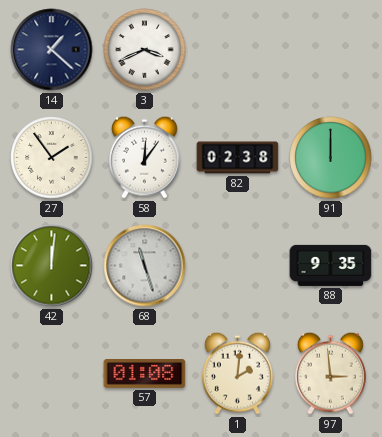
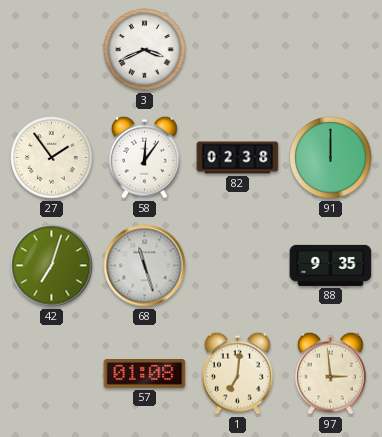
14: 1:22 -> none (52, 50)
42: 12:01 -> 7:03 (52, 266)
1: 2:01 -> 7:01 (237, 373)
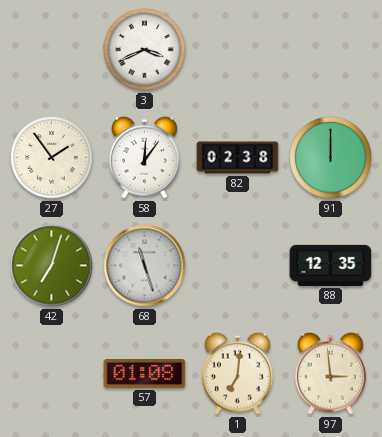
88: 9:35 -> 12:35 (331, 265)
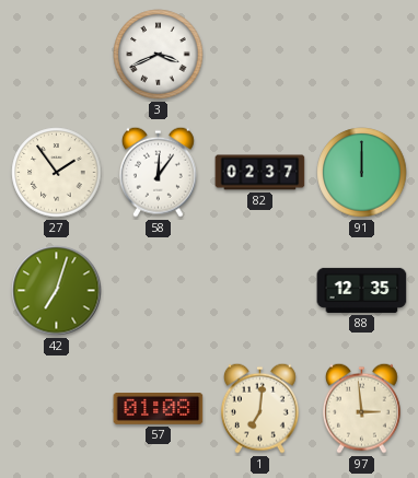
82: 02:38 -> 02:37 (260, 173)
68: 11:27 -> none (145, 266)
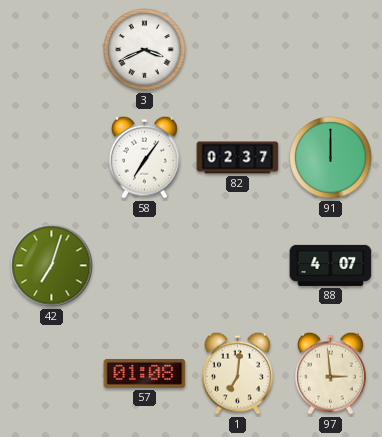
27: 1:54 -> none (57, 173)
58: 12:06 -> 7:06 (144, 157)
88: 12:35 -> 4:07 (331, 265)
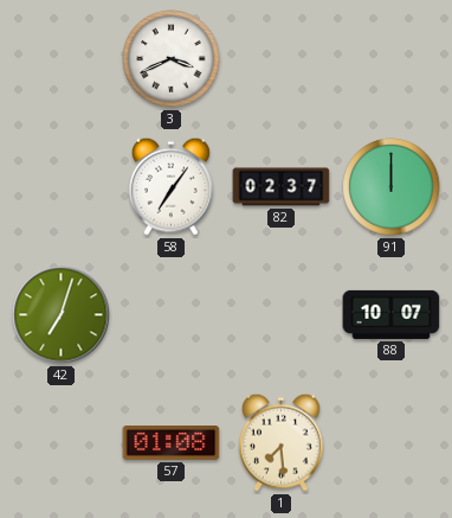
88: 4:07 -> 10:07 (392, 314)
1: 7:01 -> 7:29 (280, 442)
97: 2:59 -> none (330, 373)
